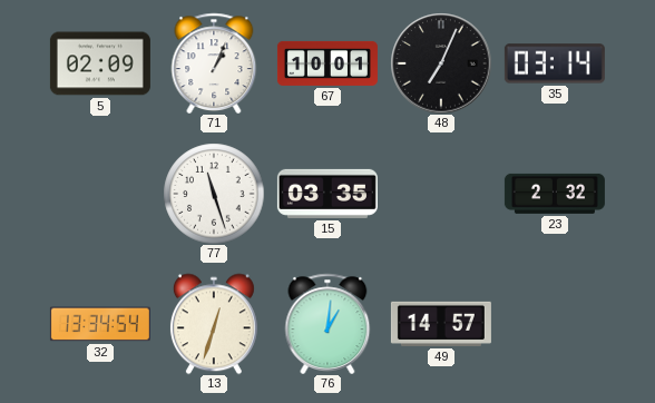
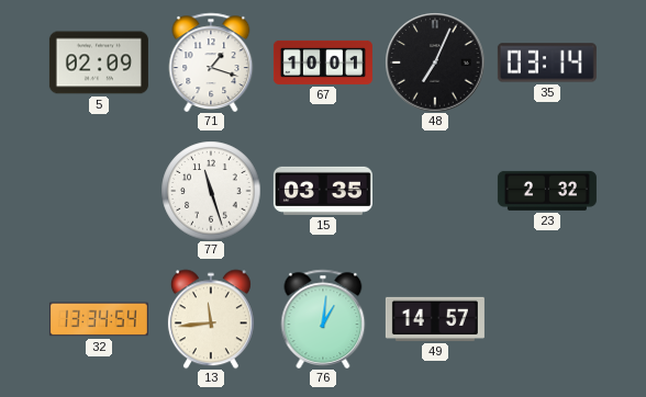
71: 1:04 -> 1:18 (211, 61)
13: 12:33 -> 11:44 (211, 319)
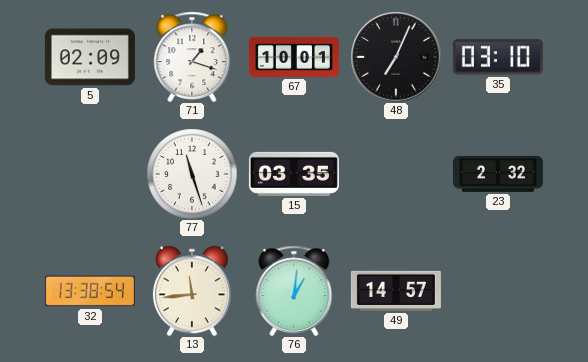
35: 03:14 -> 03:10 (498, 57)
32: 13:34 -> 13:38 (90, 291)
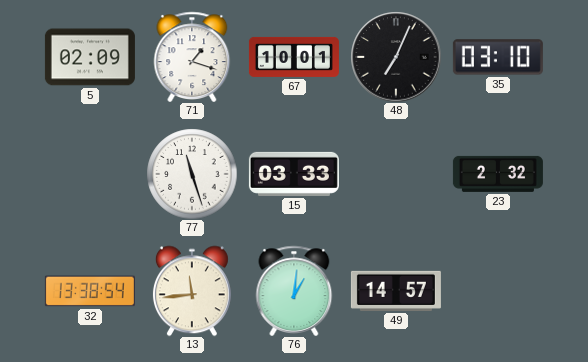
15: 03:35 -> 03:33 (294, 174)
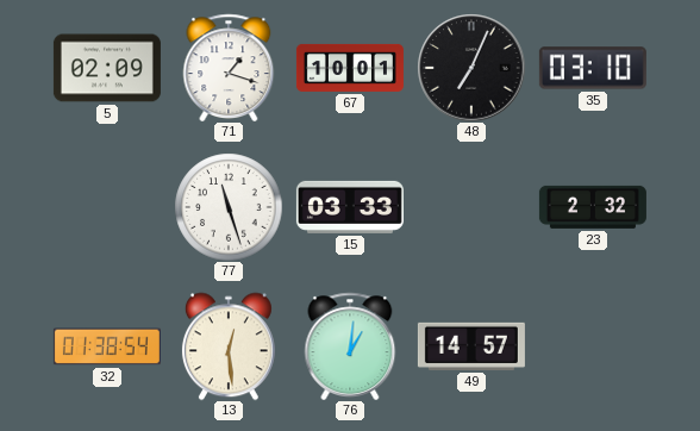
32: 13:38 -> 01:38 (107, 346)
13: 11:44 -> 12:29 (229, 346)
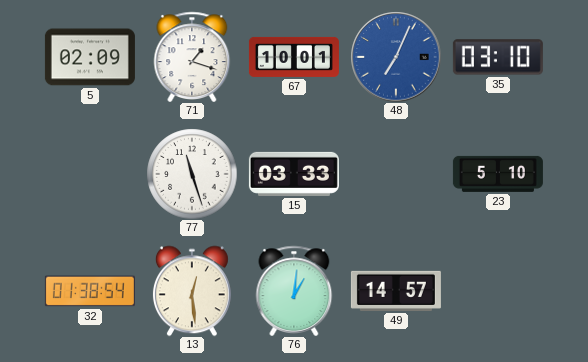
48 dial: black -> blue (396, 57)
23: 2:32 -> 5:10 (498, 174)
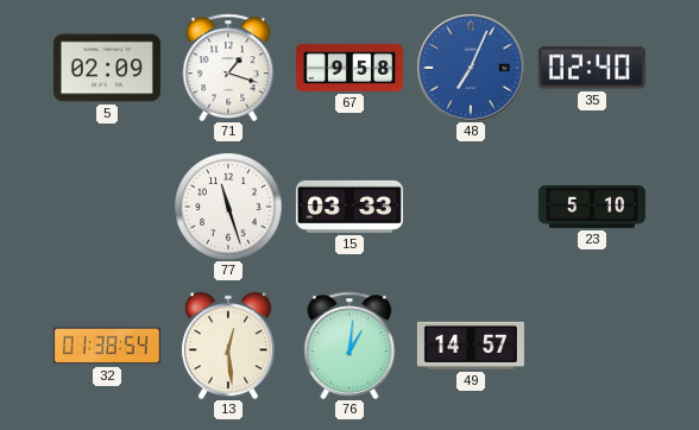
67: 10:01 -> 9:58 (349, 68)
35: 03:10 -> 02:40 (592, 68)
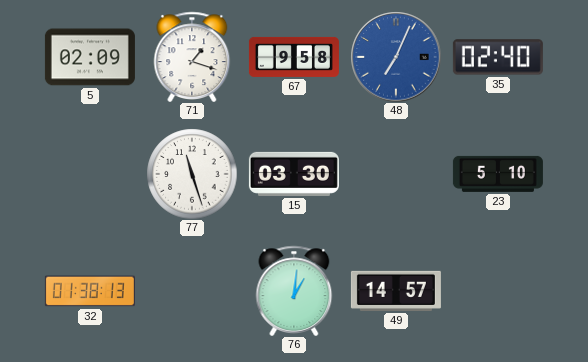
15: 03:33 -> 03:30 (294, 174)
32: 01:38:54 -> 01:38:13 (90, 291)
13: 12:29 -> none (228, 346)
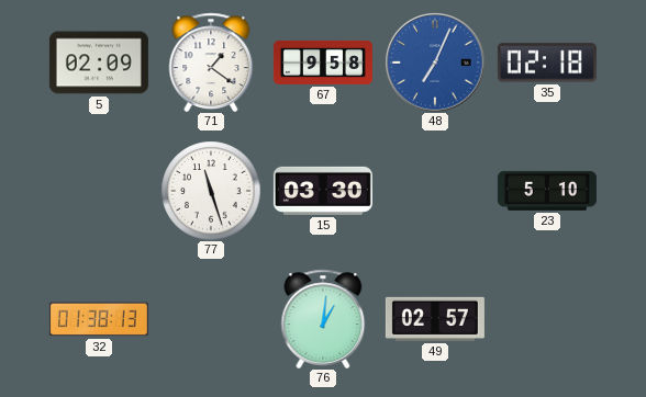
71: 1:18 -> 1:21 (211, 61)
35: 02:40 -> 02:18 (547, 63)
49: 14:57 -> 02:57 (435, 319)
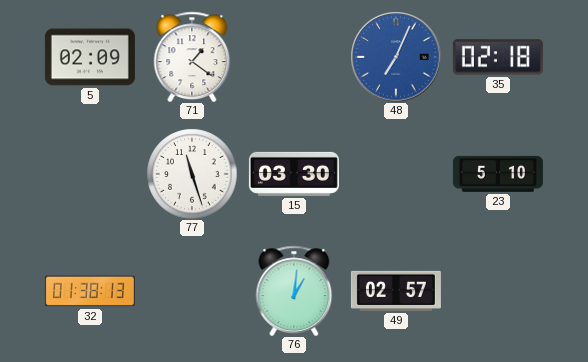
67: 9:58 -> none (323, 63)
